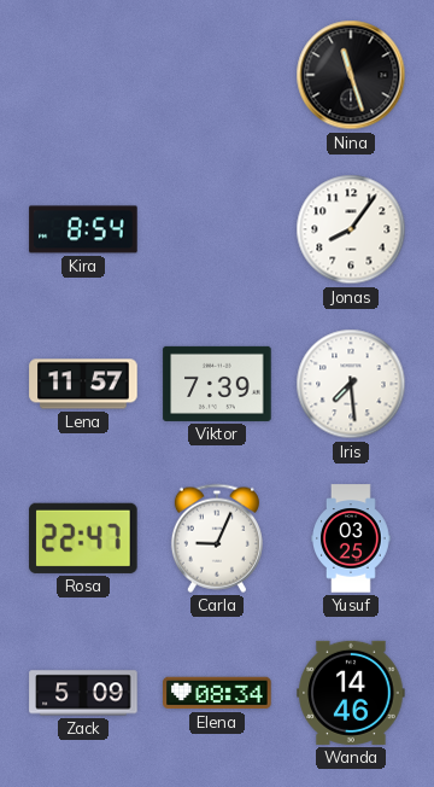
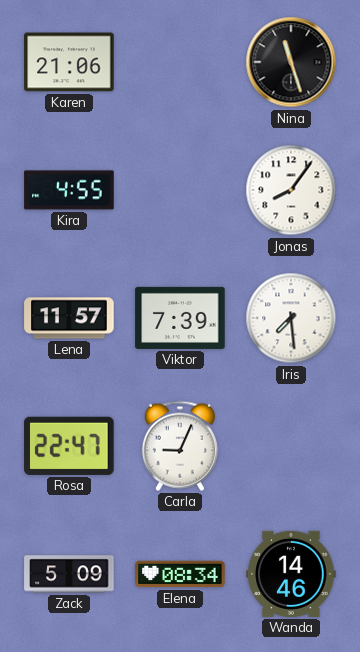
Karen: none -> 21:06 (69, 62)
Kira: 8:54 -> 4:55 (69, 190)
Yusuf: 03:25 -> none (352, 538)
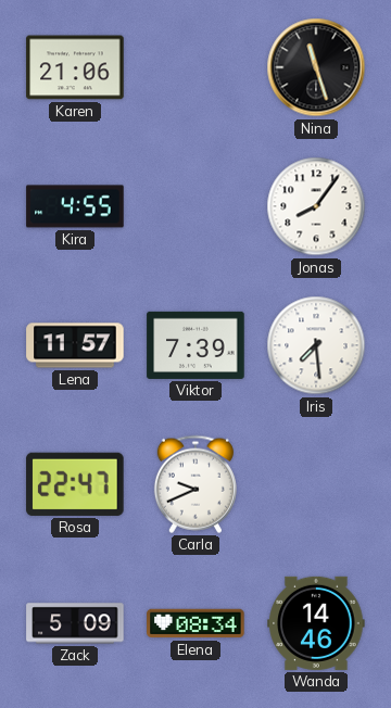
Carla: 9:04 -> 9:41 (195, 484)
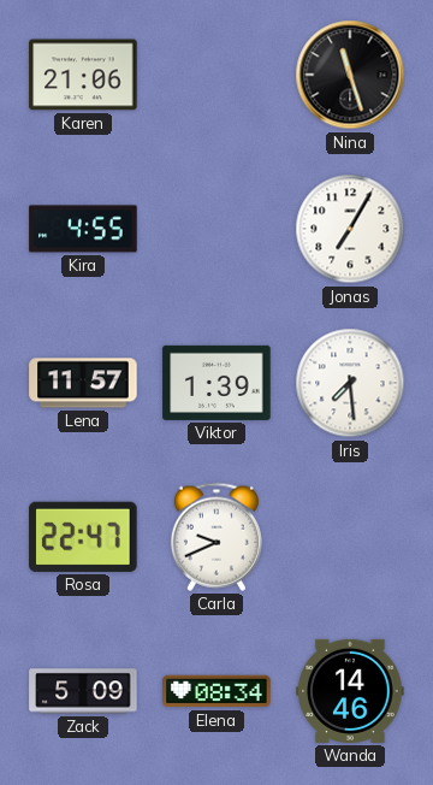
Jonas: 8:06 -> 7:05 (350, 229)
Viktor: 7:39 -> 1:39 (216, 383)
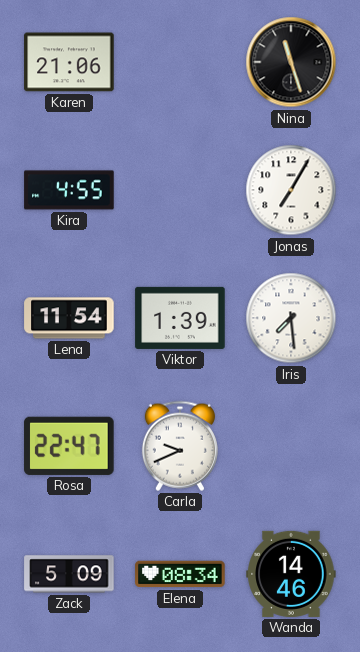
Lena: 11:57 -> 11:54 (69, 318)
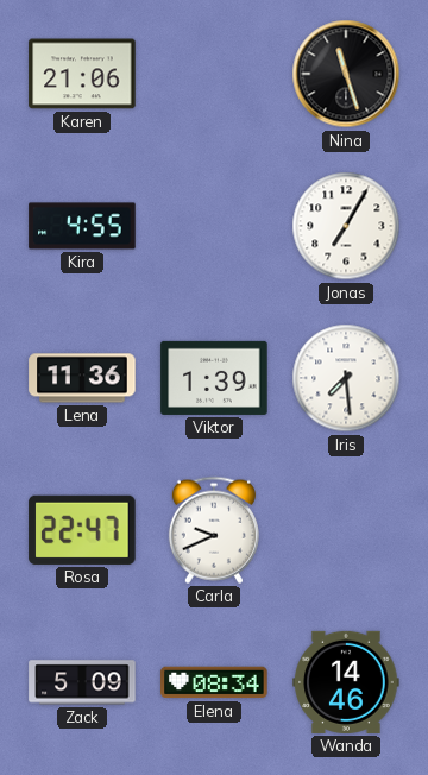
Lena: 11:54 -> 11:36 (82, 378)
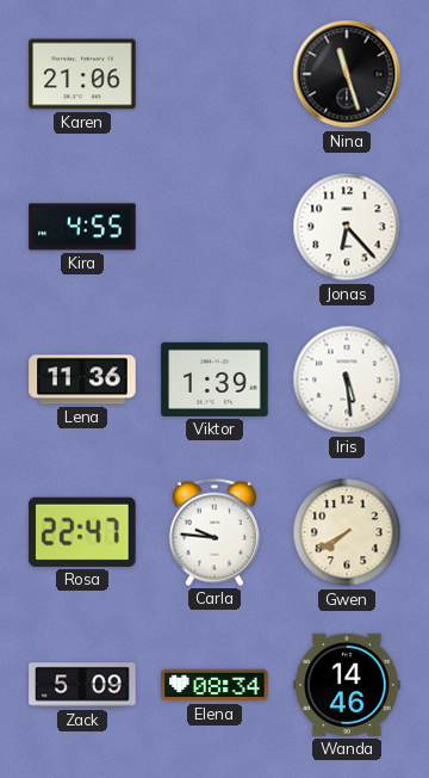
Jonas: 7:05 -> 6:23 (347, 227)
Iris: 7:29 -> 5:29 (347, 379)
Carla: 9:41 -> 9:46 (214, 532)
Gwen: none -> 7:40 (347, 532)
